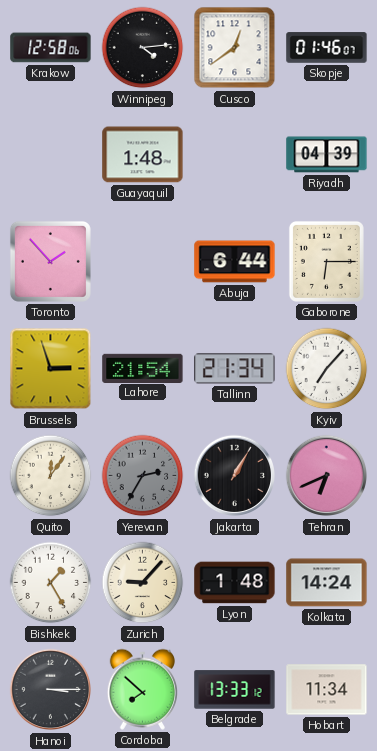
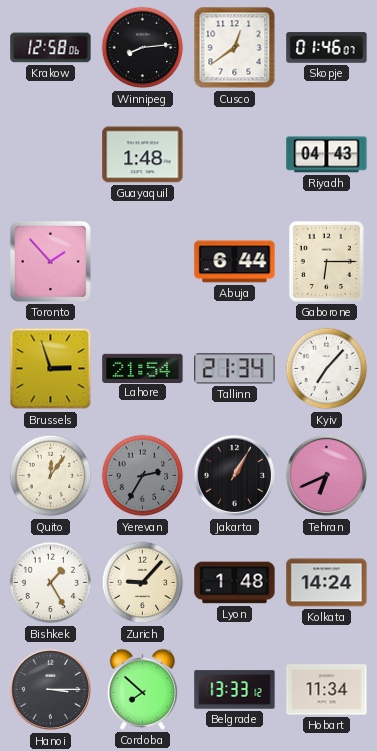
Winnipeg: 4:14 -> 8:14 (143, 48)
Riyadh: 04:39 -> 04:43 (327, 155)
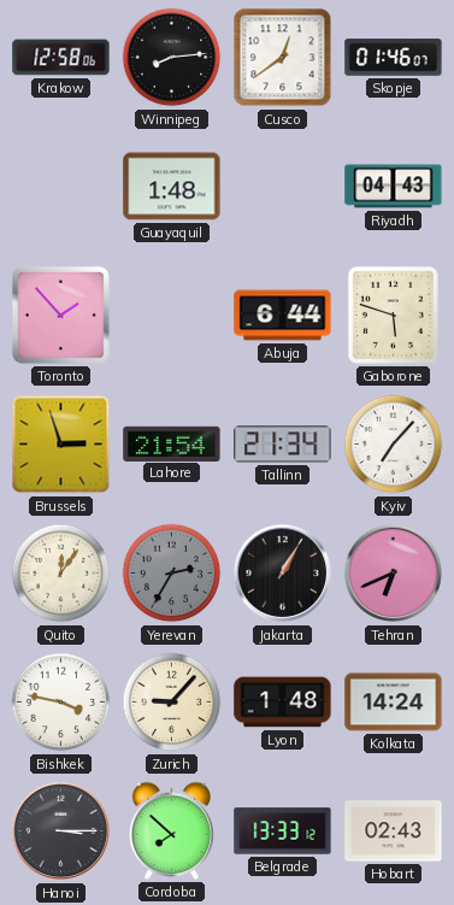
Gaborone: 6:15 -> 5:48 (393, 315)
Bishkek: 1:25 -> 3:47 (61, 703)
Hobart: 11:34 -> 02:43 (394, 831)
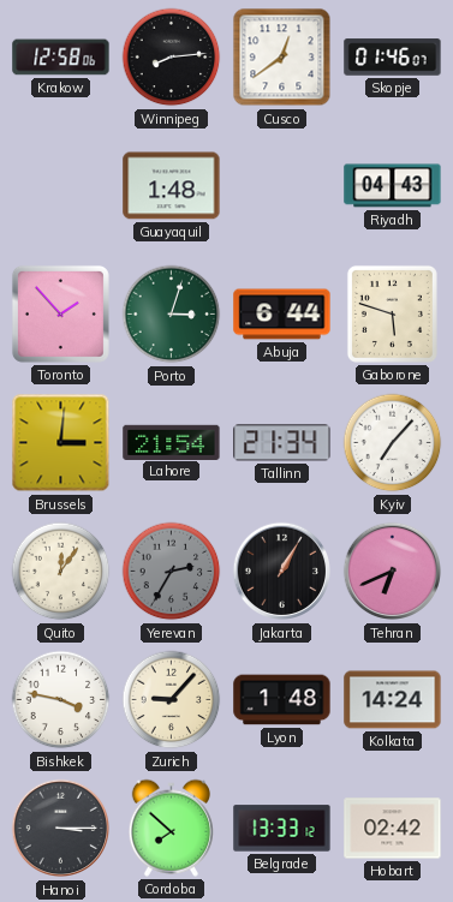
Porto: none -> 3:03 (172, 315)
Brussels: 2:57 -> 3:01 (61, 443)
Hobart: 02:43 -> 02:42 (393, 829)
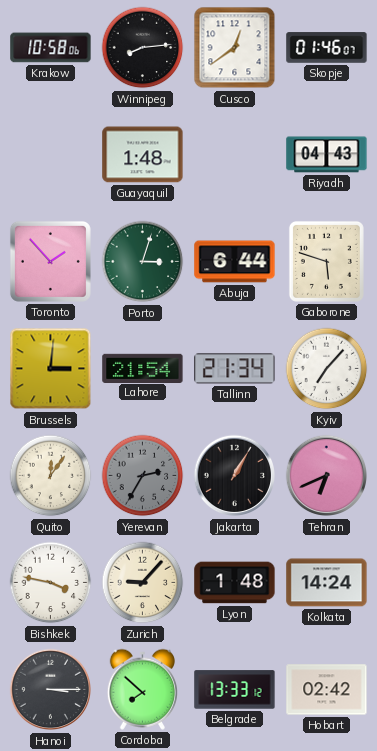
Krakow: 12:58 -> 10:58 (51, 48)
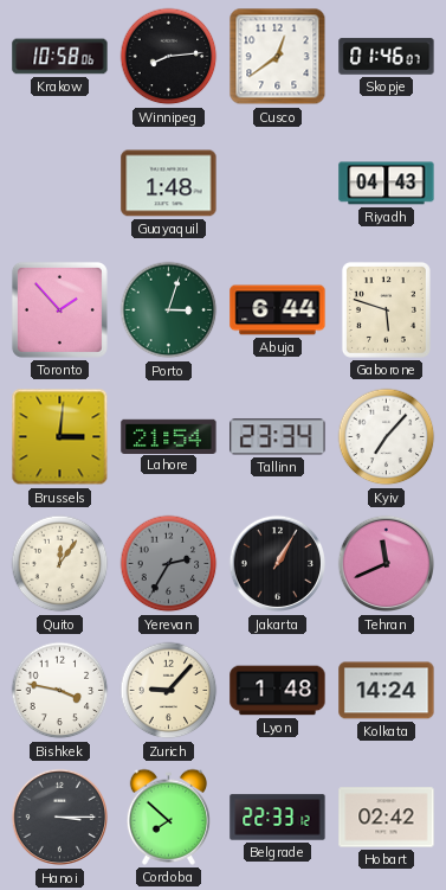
Tallinn: 21:34 -> 23:34 (278, 437)
Tehran: 6:41 -> 11:41 (387, 564)
Belgrade: 13:33 -> 22:33 (278, 818)
